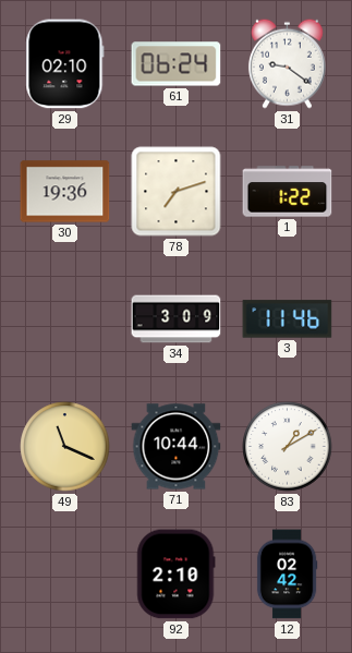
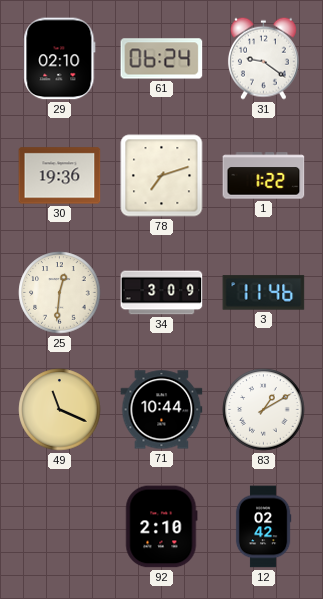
25: none -> 12:31 (60, 293)
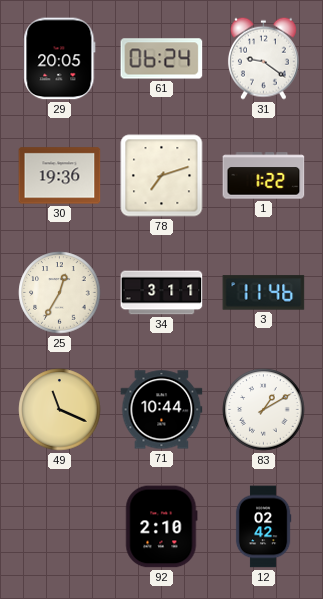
29: 02:10 -> 20:05 (60, 59)
25: 12:31 -> 12:35 (60, 293)
34: 3:09 -> 3:11 (162, 293)
